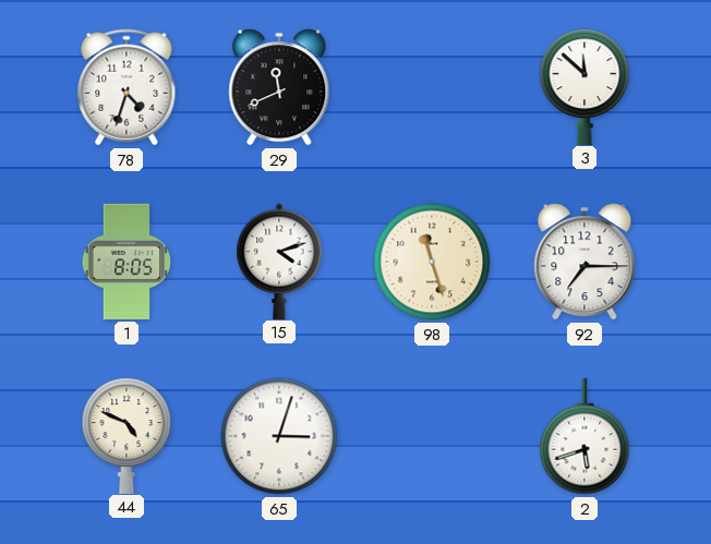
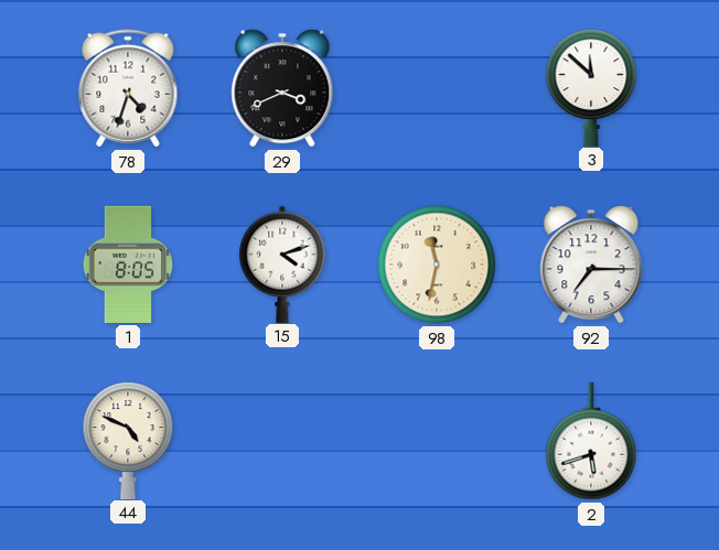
29: 11:41 -> 3:41 (282, 88)
98: 11:27 -> 11:32 (437, 265)
65: 3:03 -> none (279, 436)
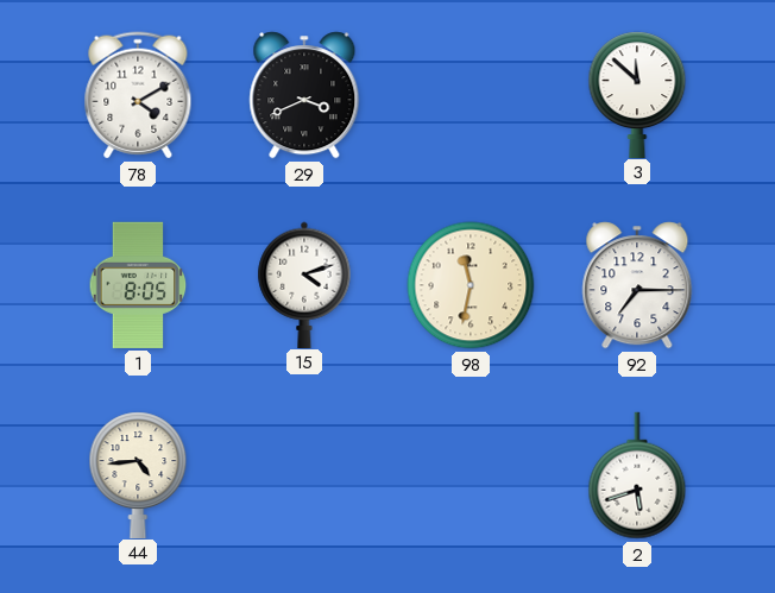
78: 4:33 -> 4:10 (138, 95)
44: 4:49 -> 4:44 (138, 474)
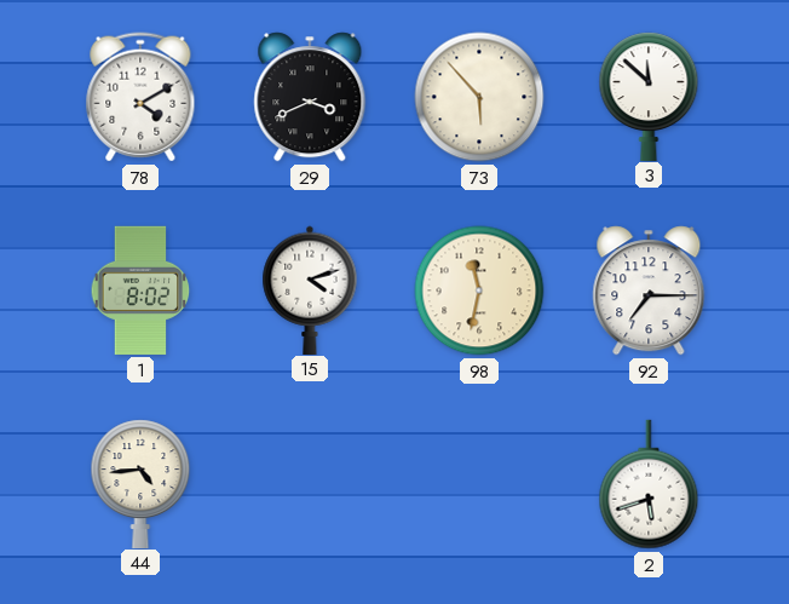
73: none -> 5:53 (479, 97)
1: 8:05 -> 8:02 (140, 291)
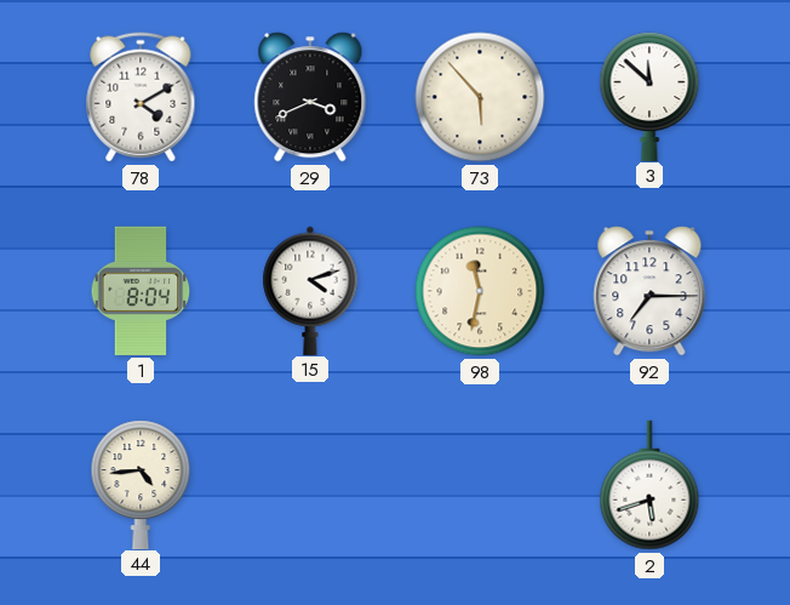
1: 8:02 -> 8:04 (141, 291)
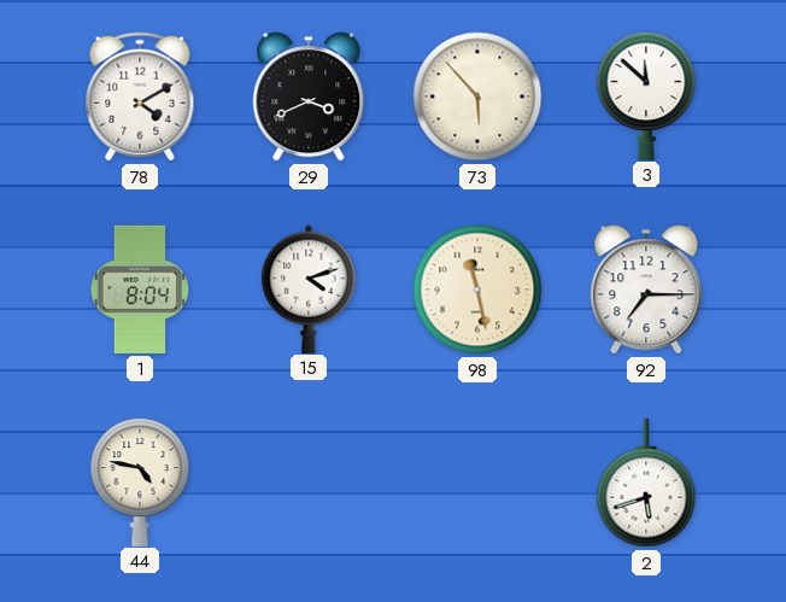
98: 11:32 -> 11:28 (477, 290)
44: 4:44 -> 4:47 (140, 481)
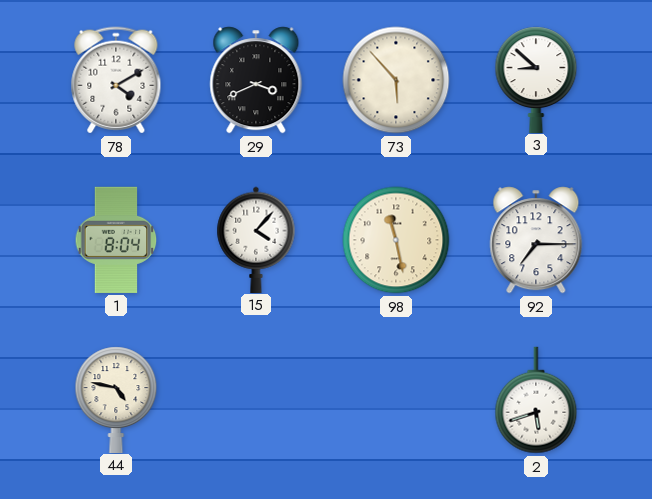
3: 11:52 -> 8:52 (536, 79)
15: 4:12 -> 4:07 (256, 239)
